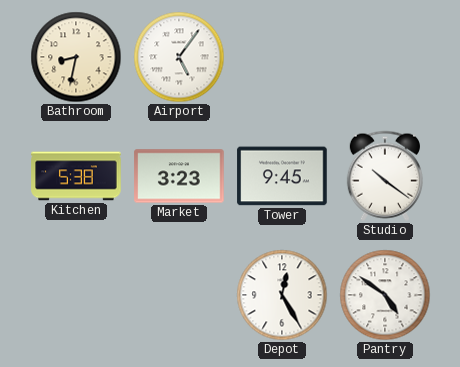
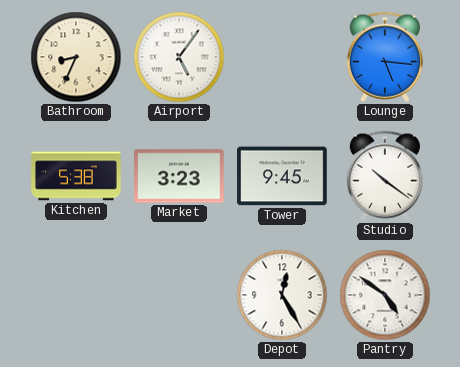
Bathroom: 8:32 -> 8:34 (76, 57)
Lounge: none -> 5:16 (385, 57)
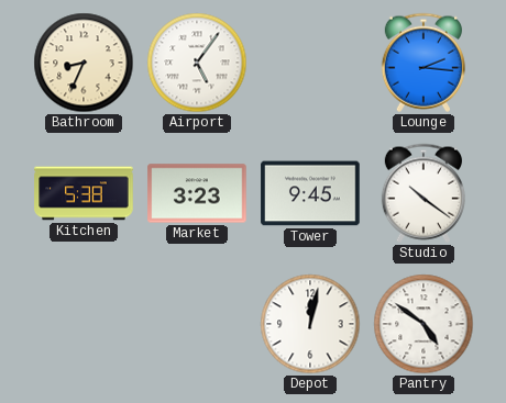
Lounge: 5:16 -> 2:16 (424, 63)
Depot: 12:25 -> 12:02 (310, 324)
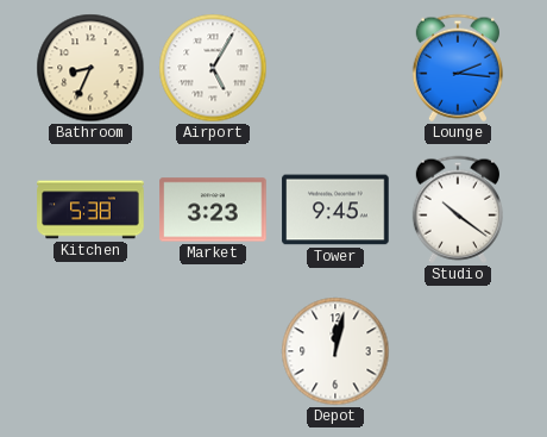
Airport: 5:06 -> 5:05 (213, 68)
Pantry: 4:51 -> none (424, 324)
